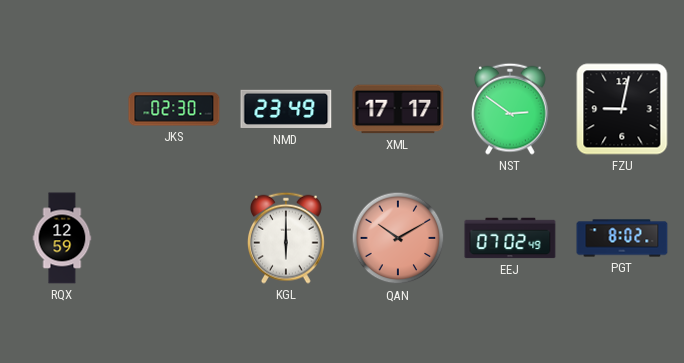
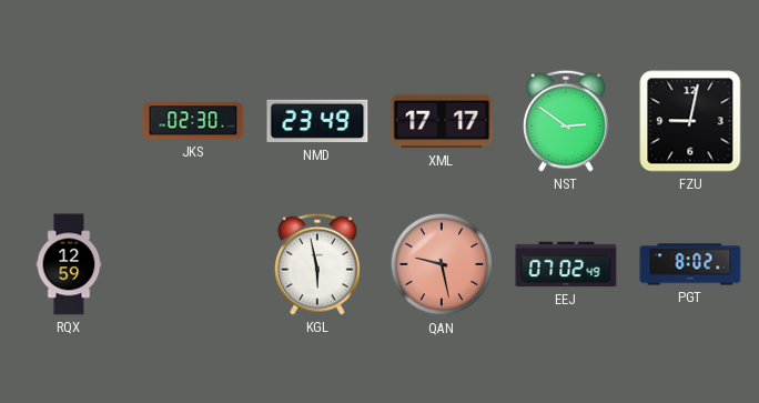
KGL: 6:00 -> 5:58 (318, 264)
QAN: 10:10 -> 9:28 (442, 264)
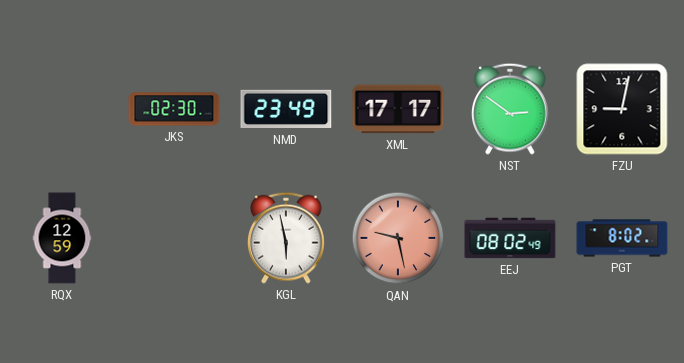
EEJ: 07:02 -> 08:02 (510, 238)
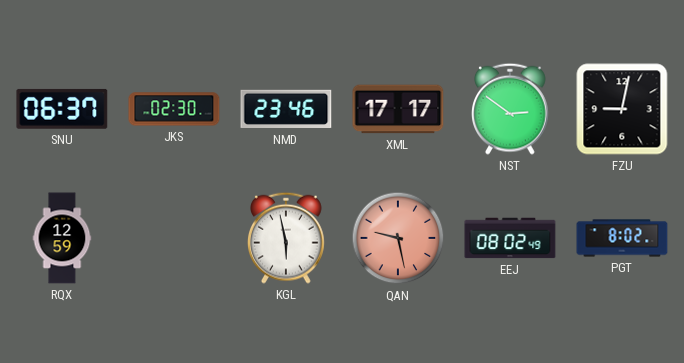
SNU: none -> 06:37 (62, 109)
NMD: 23:49 -> 23:46 (286, 109)
